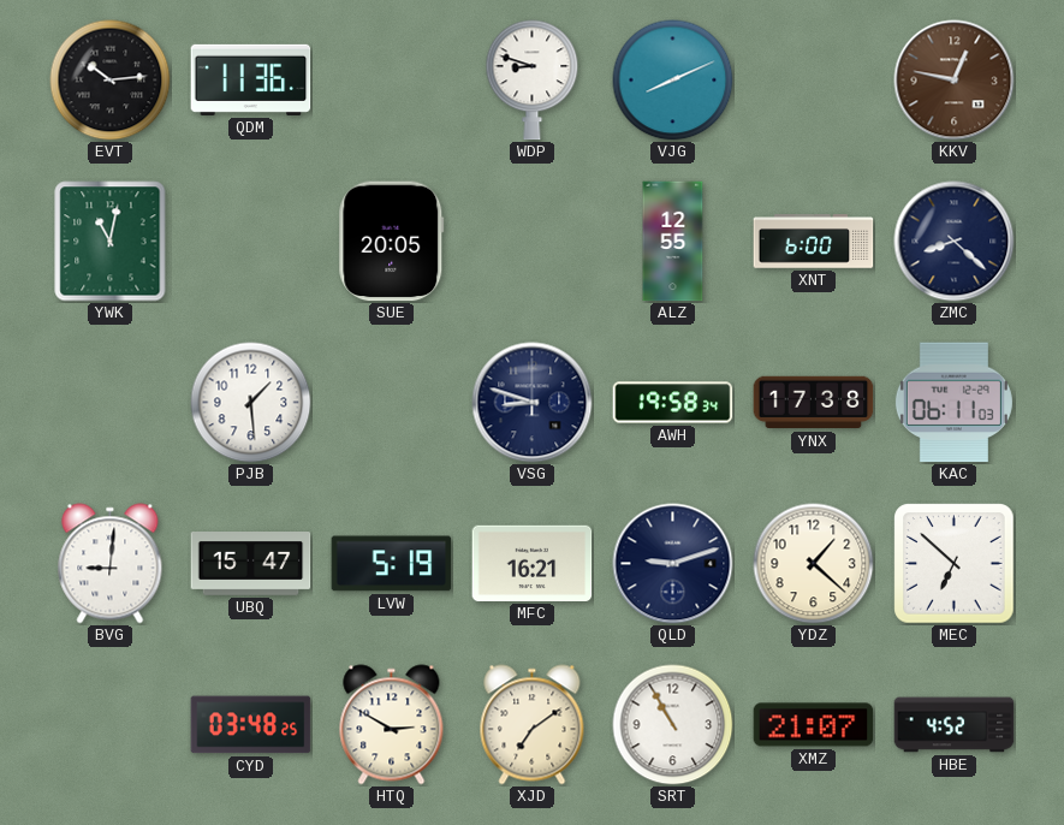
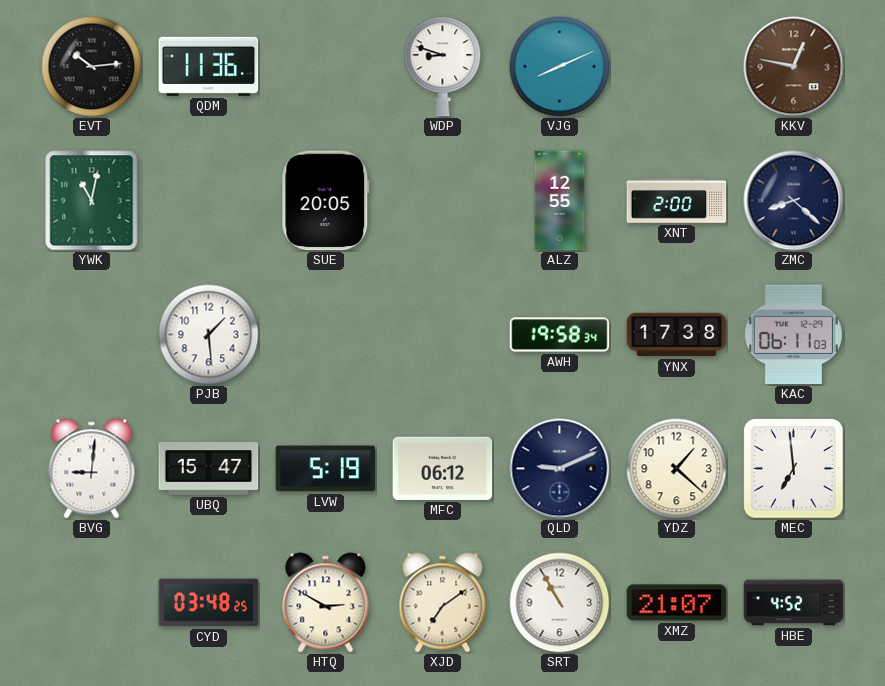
XNT: 6:00 -> 2:00 (677, 201)
VSG: 8:48 -> none (533, 403)
MFC: 16:21 -> 06:12 (443, 468)
QLD: 9:12 -> 9:11 (560, 469)
MEC: 6:52 -> 6:59 (794, 469)
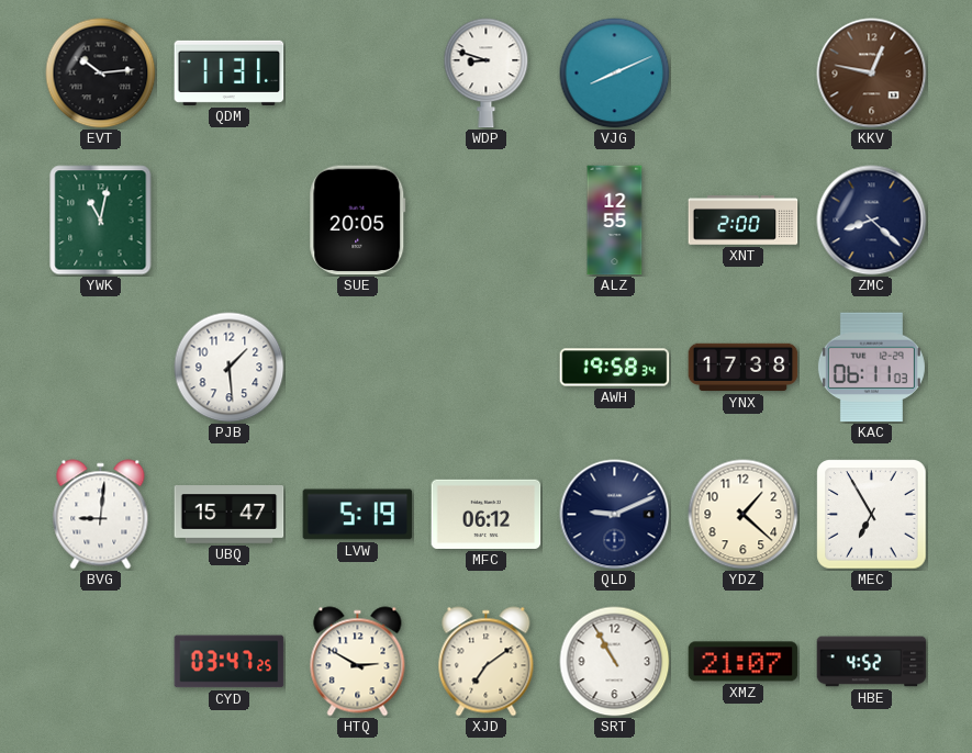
QDM: 11:36 -> 11:31 (230, 72)
MEC: 6:59 -> 6:55 (872, 515)
CYD: 03:48 -> 03:47 (230, 662)
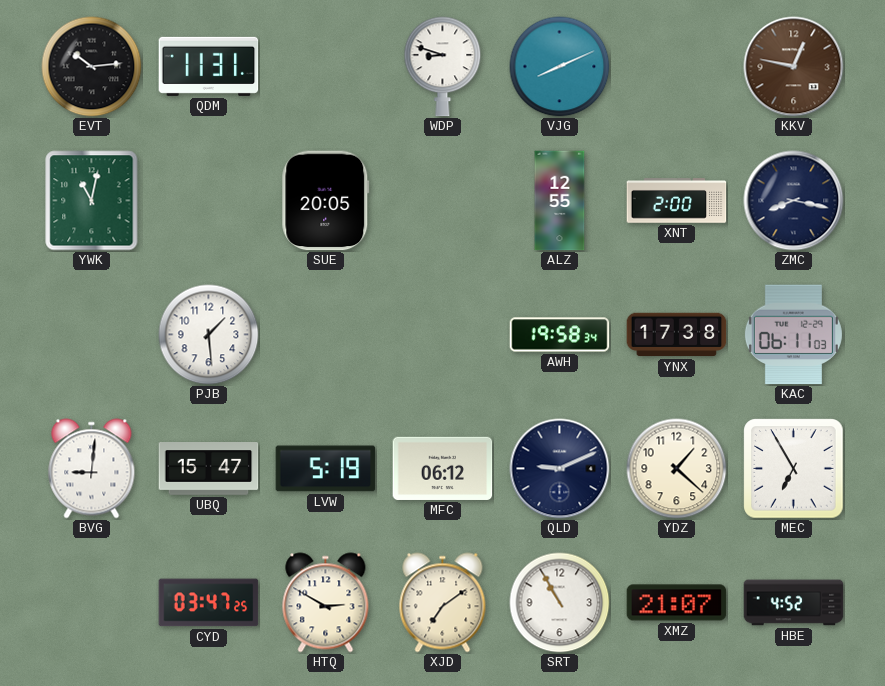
ZMC: 8:22 -> 8:17 (794, 201)
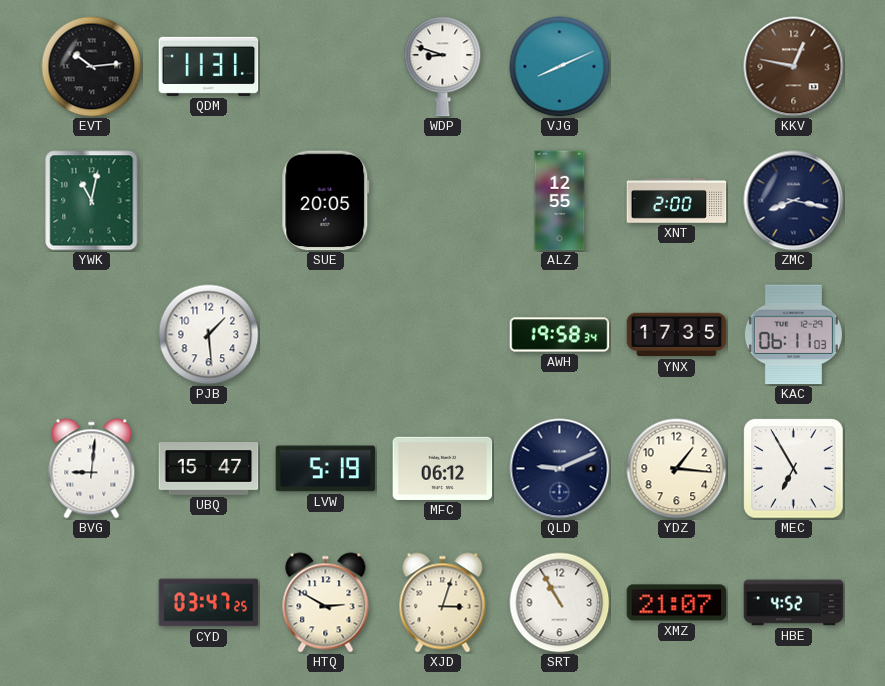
YNX: 17:38 -> 17:35 (677, 335)
YDZ: 1:22 -> 1:16 (677, 469)
XJD: 7:09 -> 3:03 (443, 603)
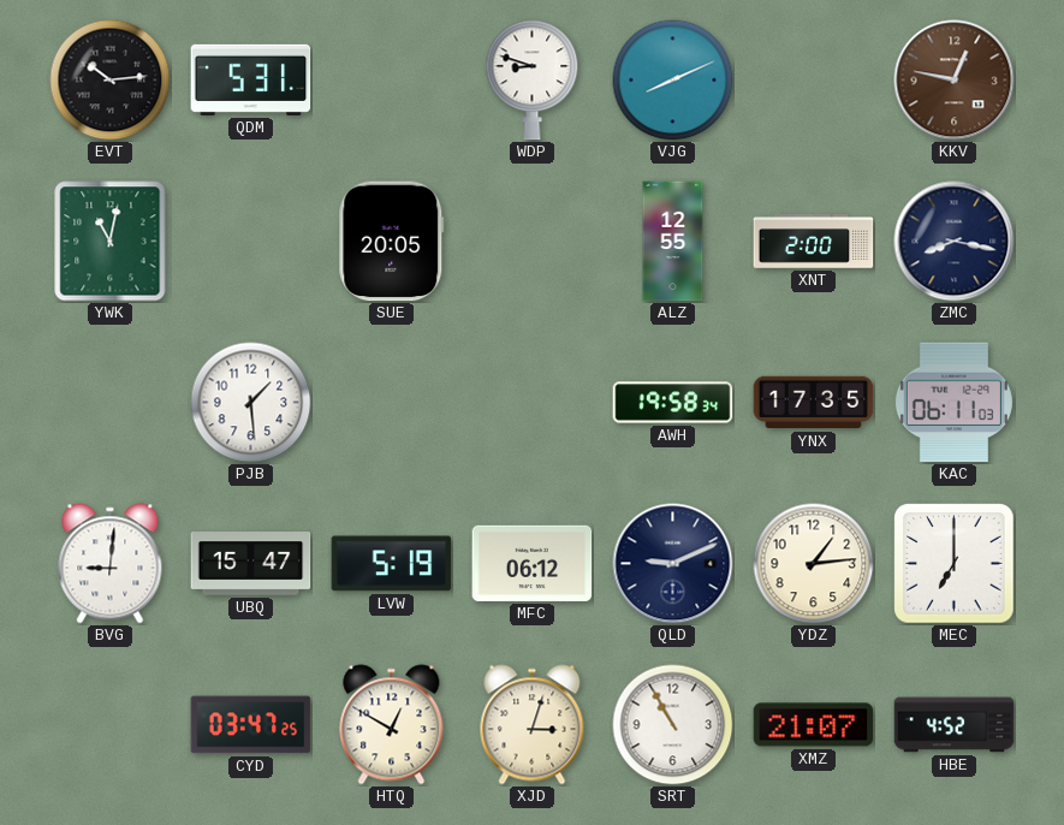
QDM: 11:31 -> 5:31 (251, 79)
YDZ: 1:16 -> 1:14 (814, 564)
MEC: 6:55 -> 7:00 (955, 564)
HTQ: 2:50 -> 12:50 (392, 725)
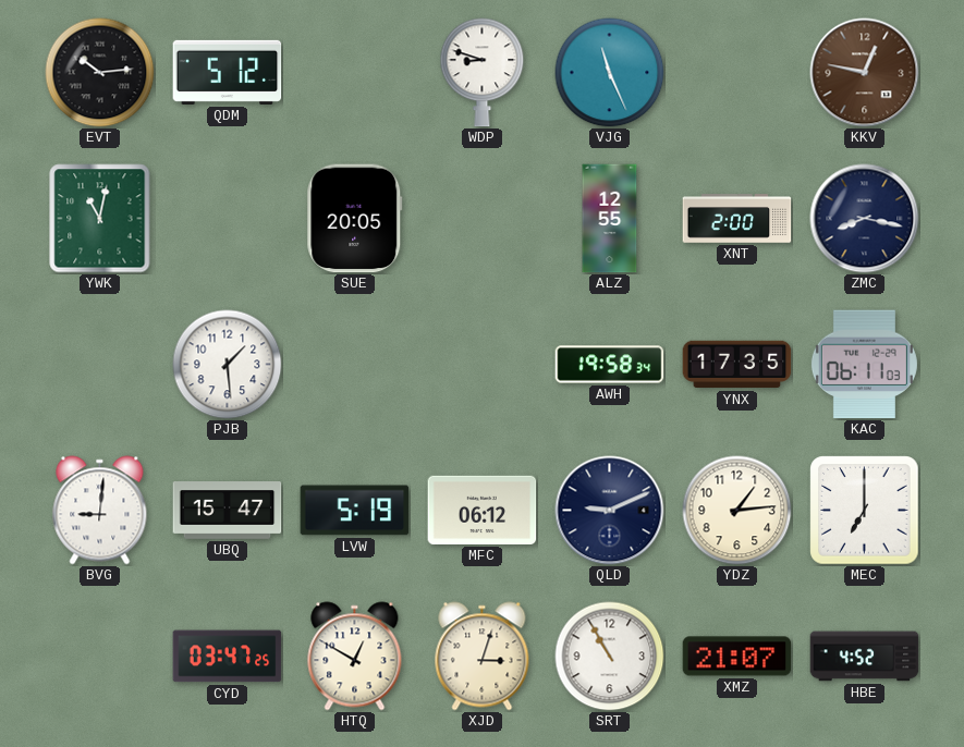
QDM: 5:31 -> 5:12 (228, 72)
VJG: 8:11 -> 11:26 (610, 73)
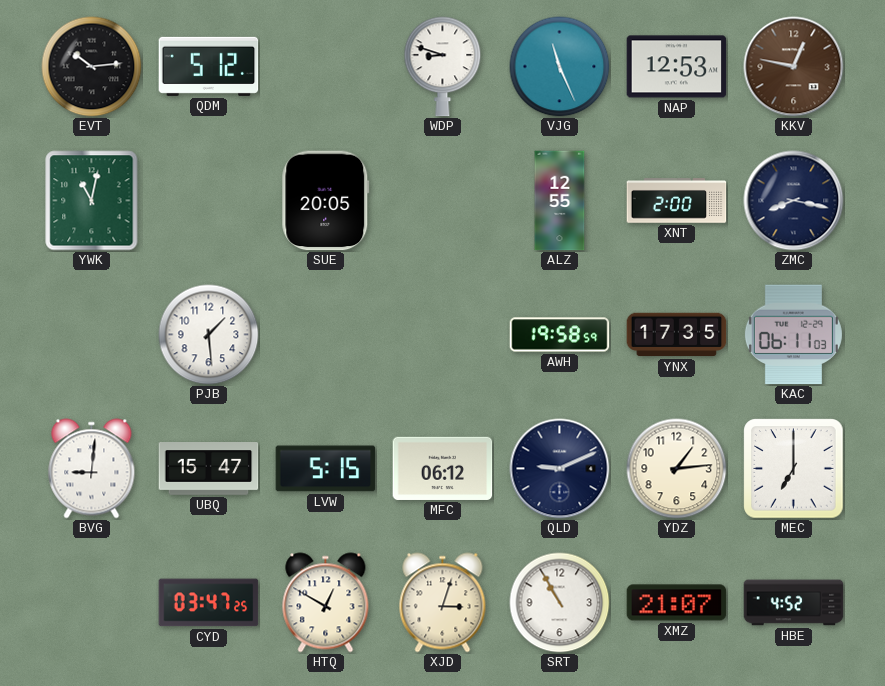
NAP: none -> 12:53 (677, 67)
AWH: 19:58:34 -> 19:58:59 (560, 335)
LVW: 5:19 -> 5:15 (326, 469)
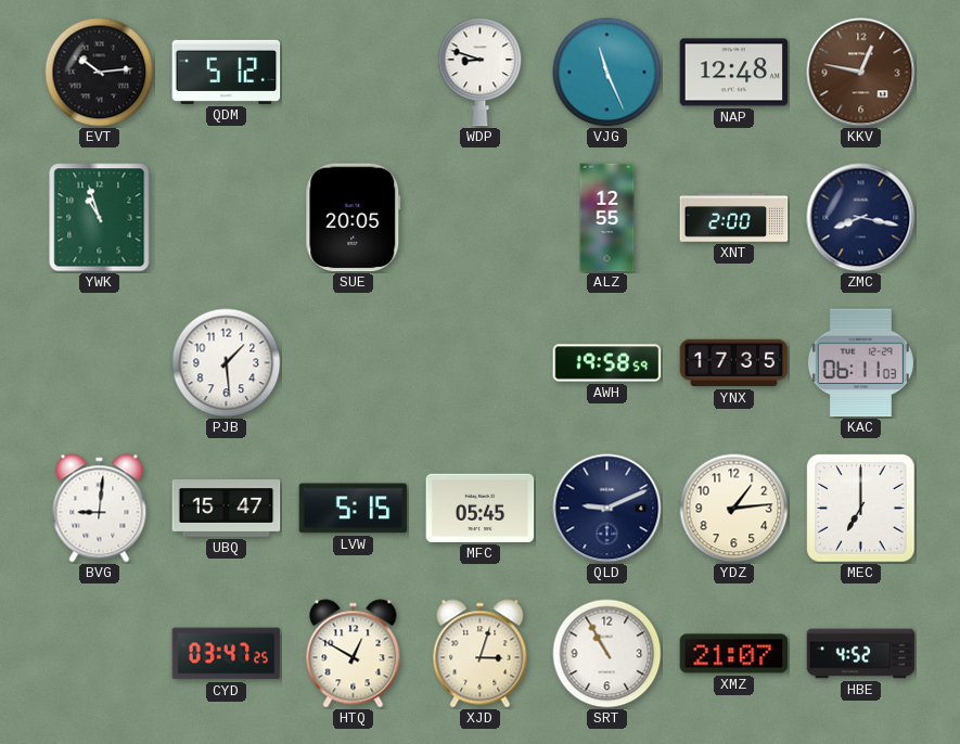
NAP: 12:53 -> 12:48 (734, 73)
YWK: 11:02 -> 10:57 (100, 218)
MFC: 06:12 -> 05:45 (481, 508)
